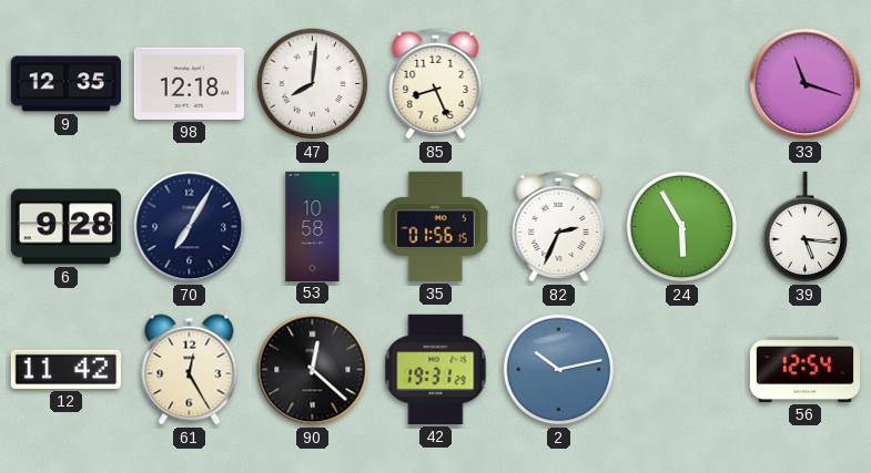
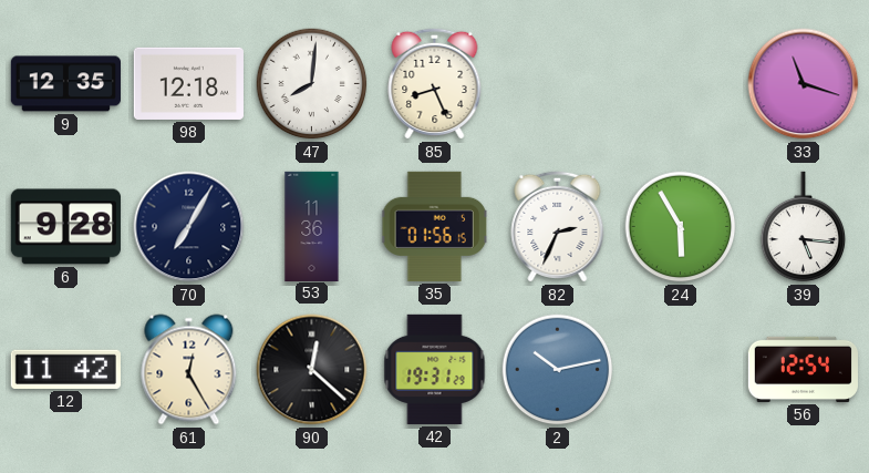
53: 10:58 -> 11:36 (312, 226)
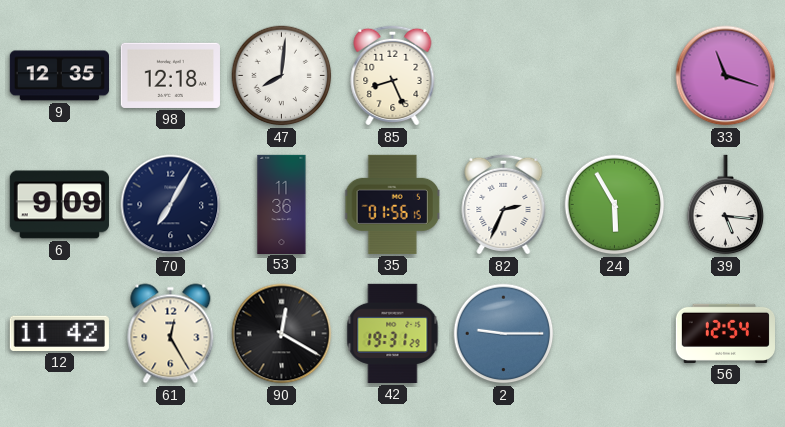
6: 9:28 -> 9:09 (59, 205)
90: 12:22 -> 12:20 (282, 334)
2: 10:13 -> 9:15 (504, 334)
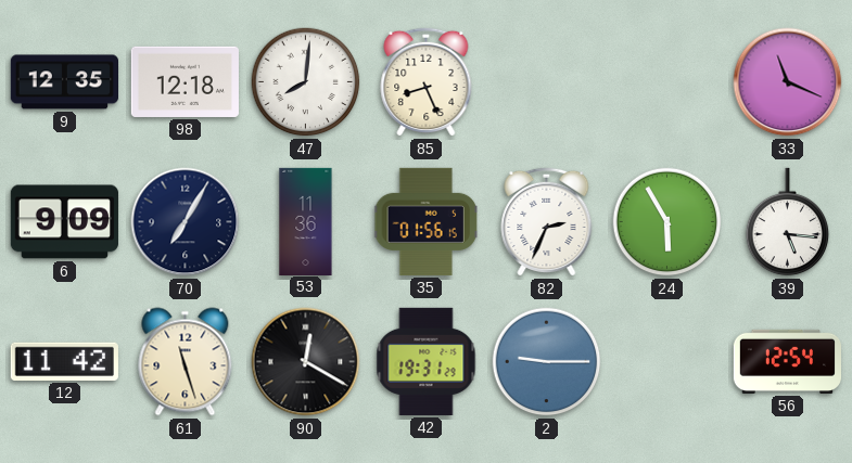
33: 11:18 -> 11:19 (788, 82)
61: 12:25 -> 11:27 (186, 362)
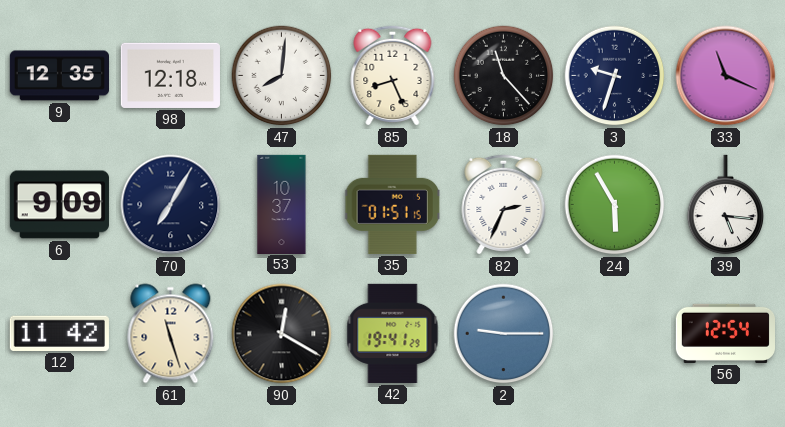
18: none -> 11:23 (504, 76)
3: none -> 9:33 (615, 76)
53: 11:36 -> 10:37 (282, 204)
35: 01:56 -> 01:51 (393, 204)
42: 19:31 -> 19:41 (393, 333)
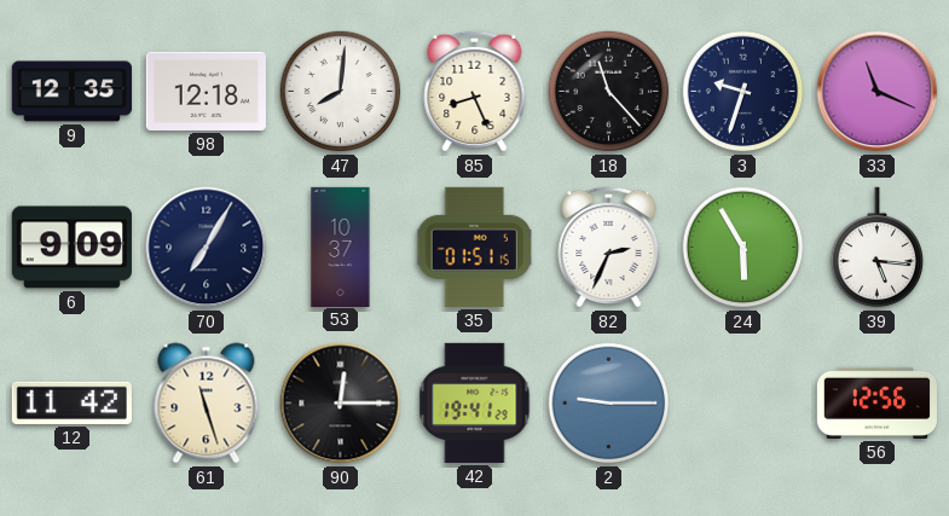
90: 12:20 -> 12:15 (341, 404)
56: 12:54 -> 12:56 (876, 402)
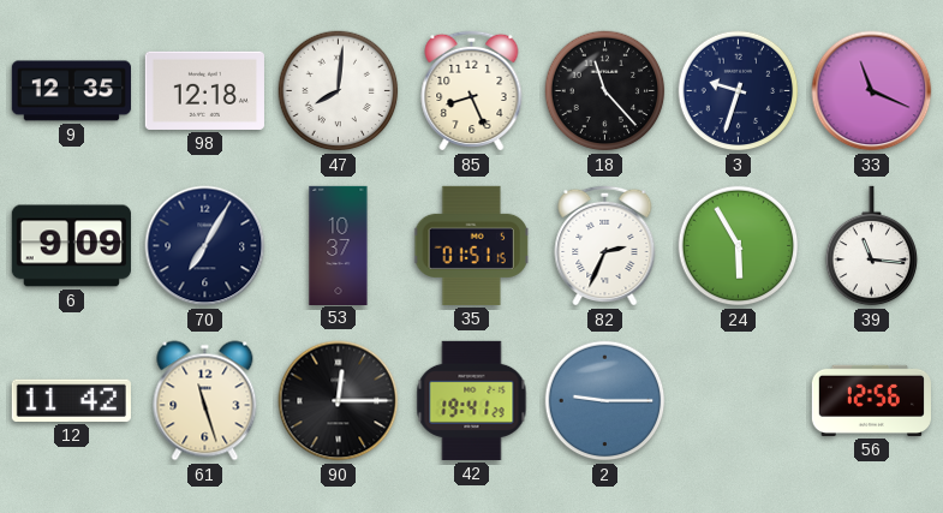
39: 5:16 -> 11:16 (872, 246)
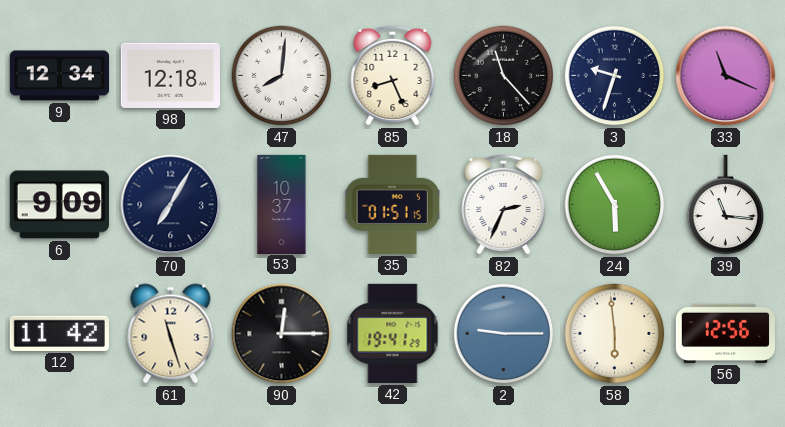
9: 12:35 -> 12:34 (59, 76)
58: none -> 5:59 (615, 334)
